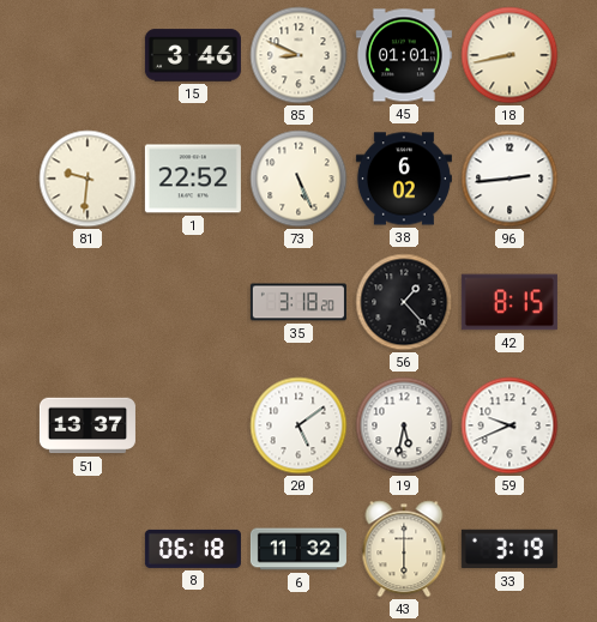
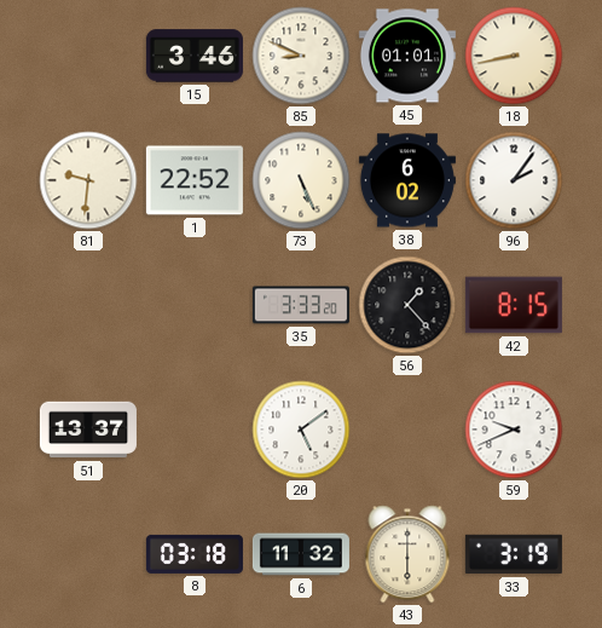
96: 2:44 -> 2:06 (514, 180)
35: 3:18 -> 3:33 (301, 305)
19: 5:32 -> none (404, 425)
8: 06:18 -> 03:18 (195, 554)
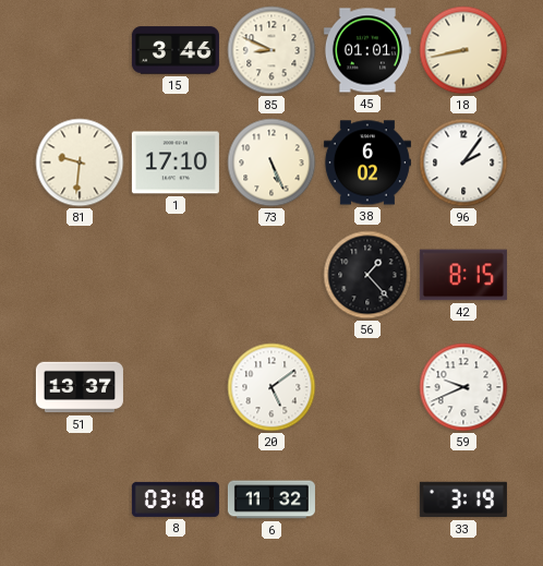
1: 22:52 -> 17:10 (176, 162)
35: 3:33 -> none (301, 305)
43: 6:00 -> none (407, 554)
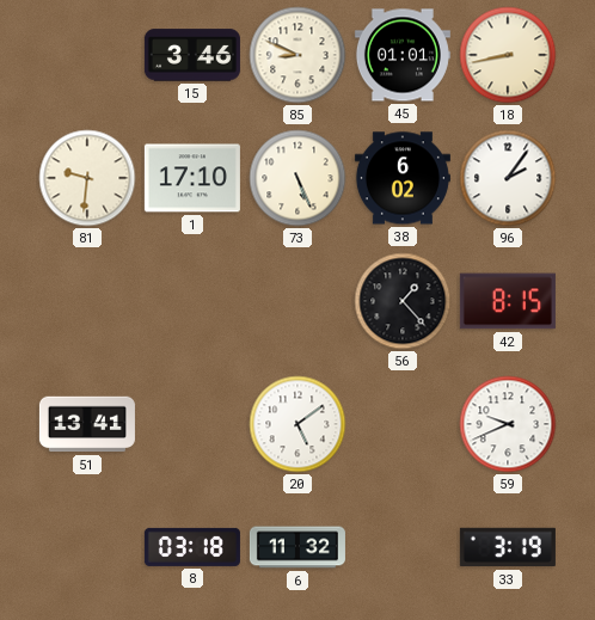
51: 13:37 -> 13:41 (87, 424)
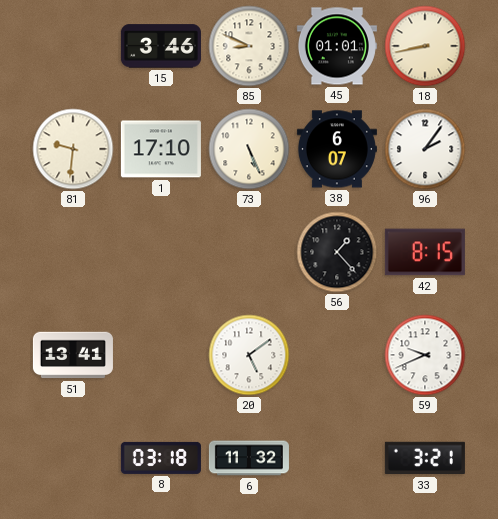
38: 6:02 -> 6:07 (337, 149)
33: 3:19 -> 3:21 (425, 458)
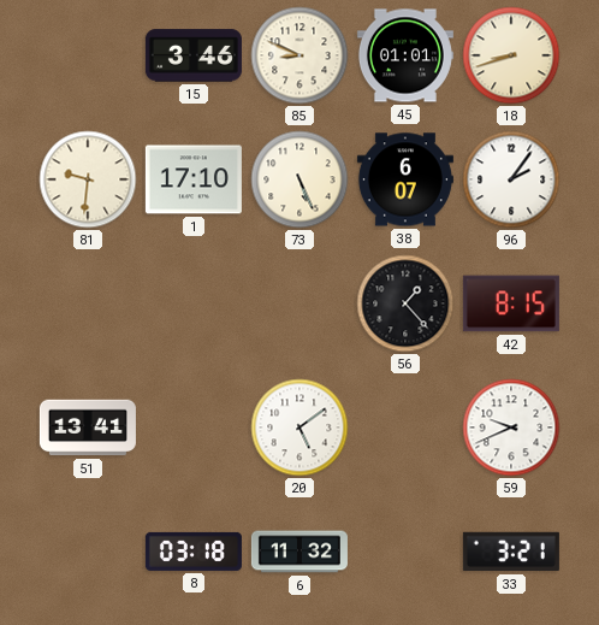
18: 8:43 -> 8:42 (511, 55)
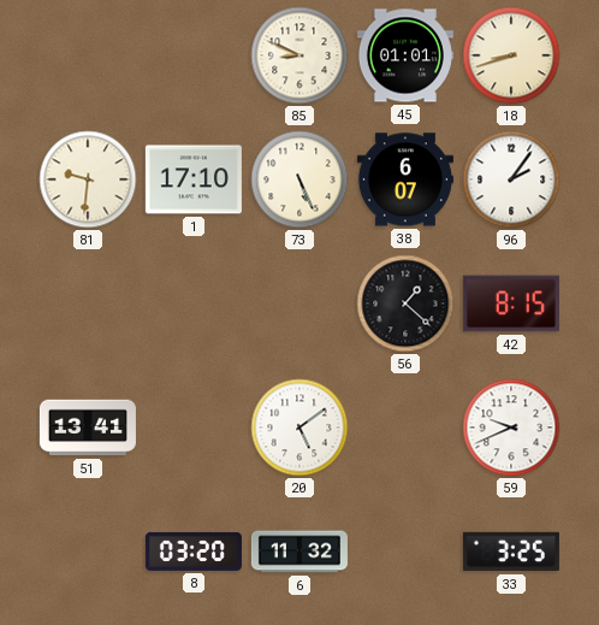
15: 3:46 -> none (194, 55)
56: 1:23 -> 1:22 (405, 303)
8: 03:18 -> 03:20 (194, 552)
33: 3:21 -> 3:25 (511, 552)
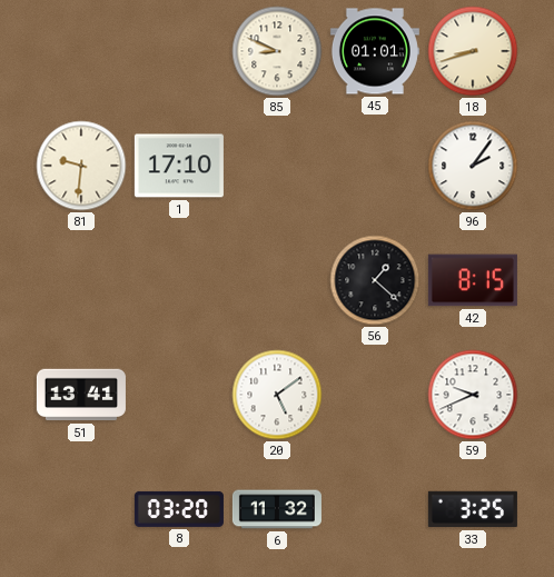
73: 5:26 -> none (299, 179)
38: 6:07 -> none (405, 179)
